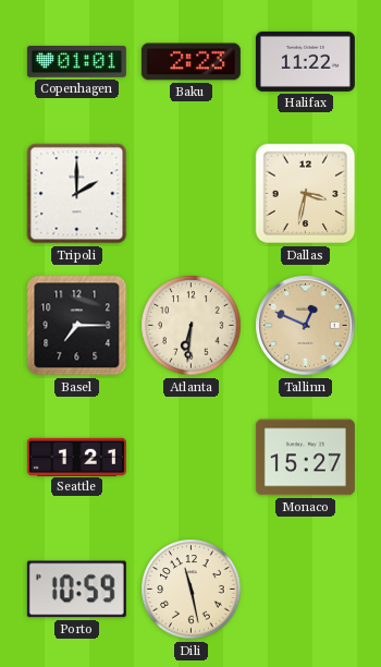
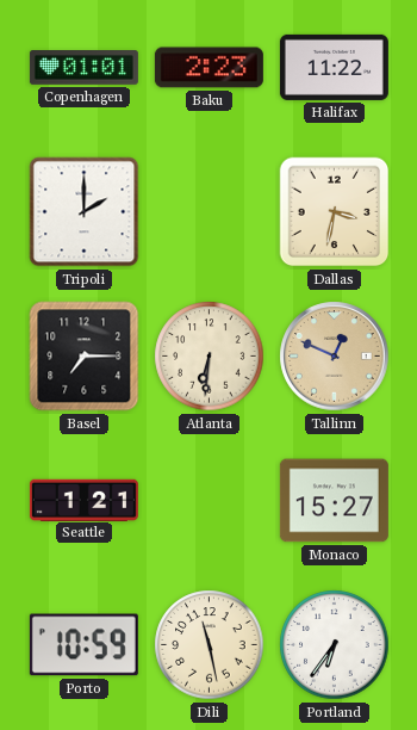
Portland: none -> 6:36 (335, 645)
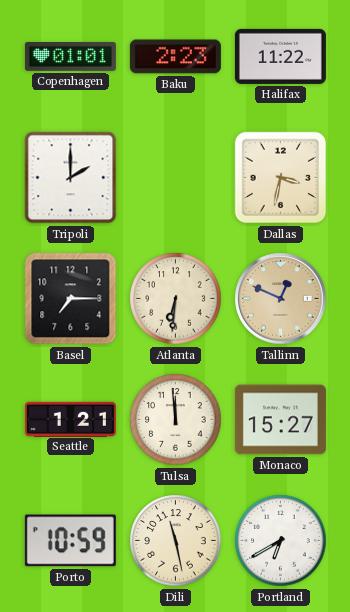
Tulsa: none -> 11:59 (176, 420)
Portland: 6:36 -> 6:40 (281, 541)
